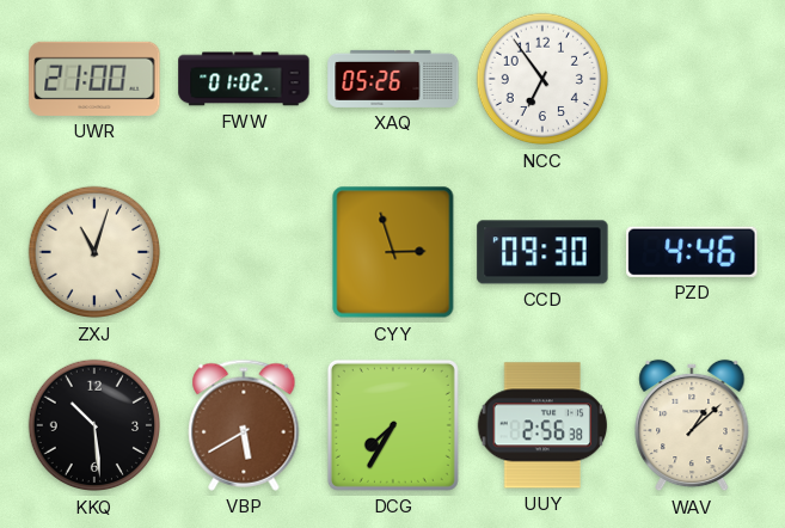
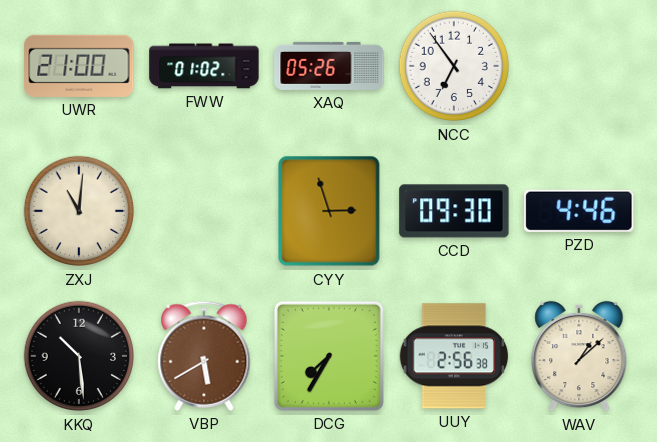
ZXJ: 11:03 -> 11:01 (79, 211)
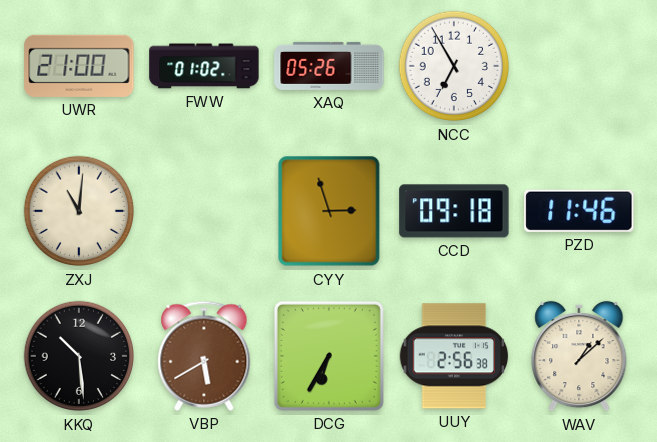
NCC: 6:54 -> 6:55 (454, 66)
CCD: 09:30 -> 09:18 (454, 211)
PZD: 4:46 -> 11:46 (579, 211)
DCG: 7:35 -> 6:35 (329, 356)
